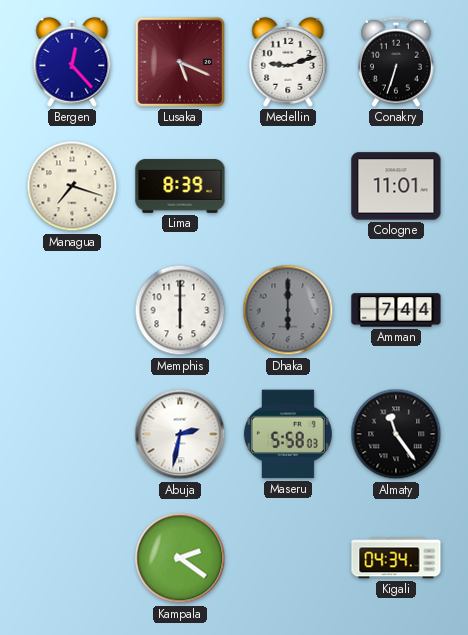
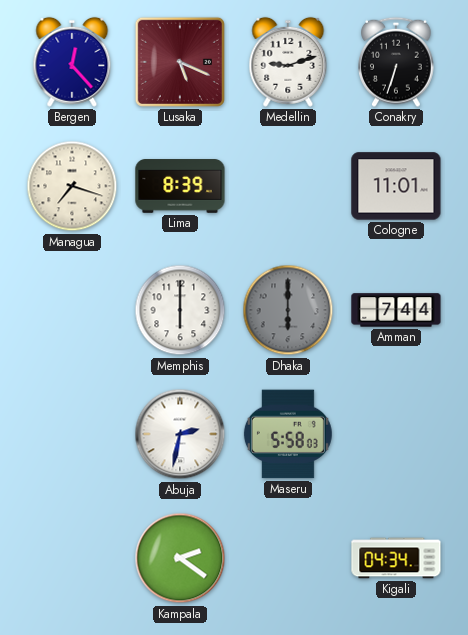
Almaty: 11:24 -> none (396, 434)
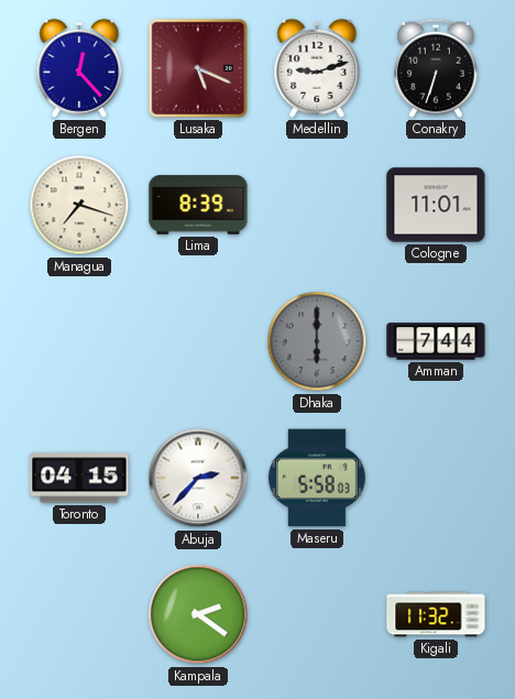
Memphis: 6:00 -> none (180, 310)
Toronto: none -> 04:15 (79, 478)
Abuja: 2:32 -> 2:37 (198, 478)
Kigali: 04:34 -> 11:32 (436, 614)
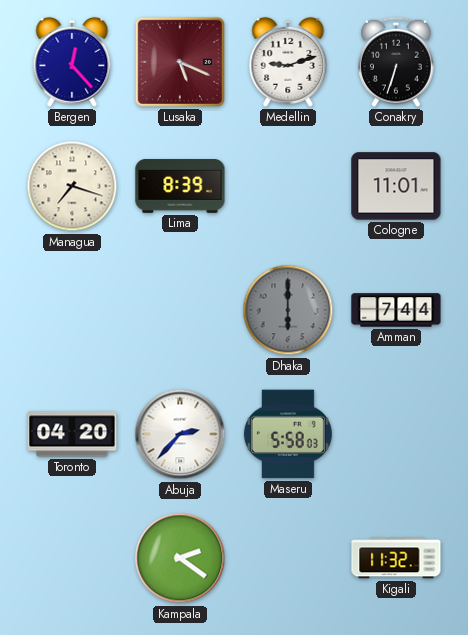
Toronto: 04:15 -> 04:20 (72, 434)
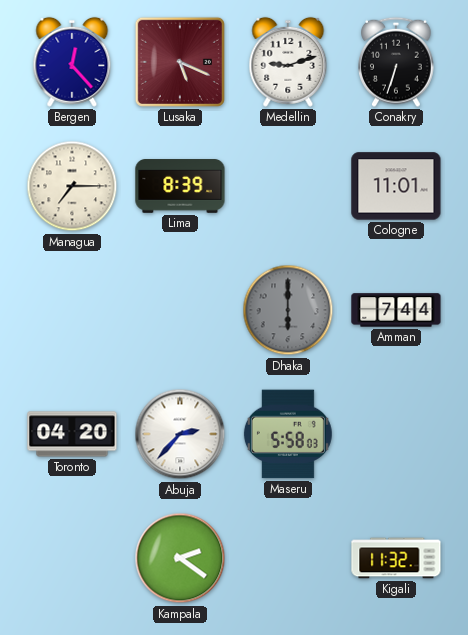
Managua: 7:18 -> 7:15 (72, 186)
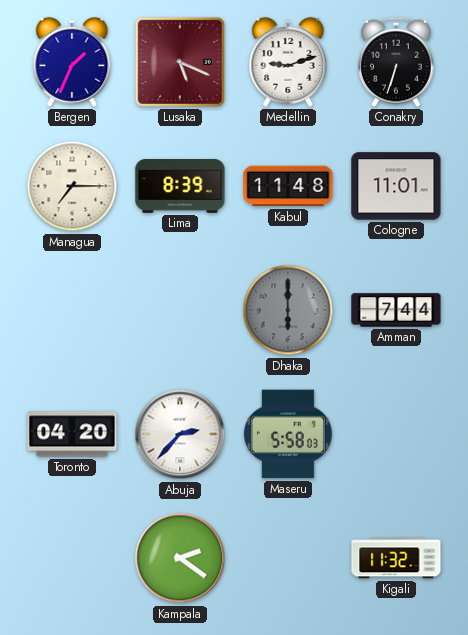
Bergen: 12:23 -> 1:34 (72, 62)
Kabul: none -> 11:48 (288, 186)
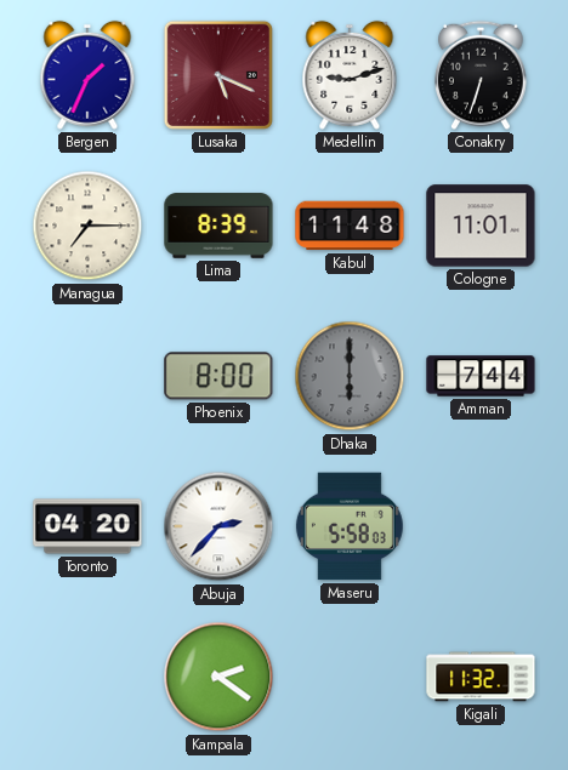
Phoenix: none -> 8:00 (218, 376)
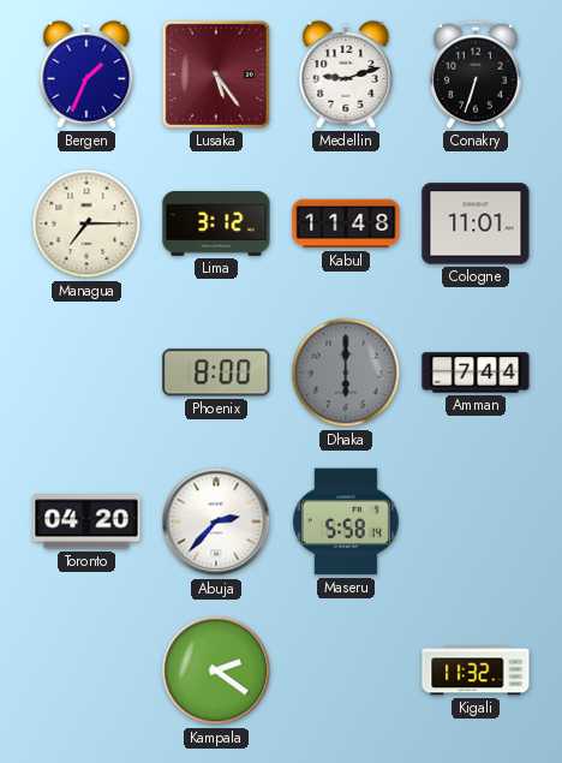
Lusaka: 5:19 -> 5:24 (216, 74)
Lima: 8:39 -> 3:12 (216, 223)
Maseru: 5:58:03 -> 5:58:14 (346, 521)
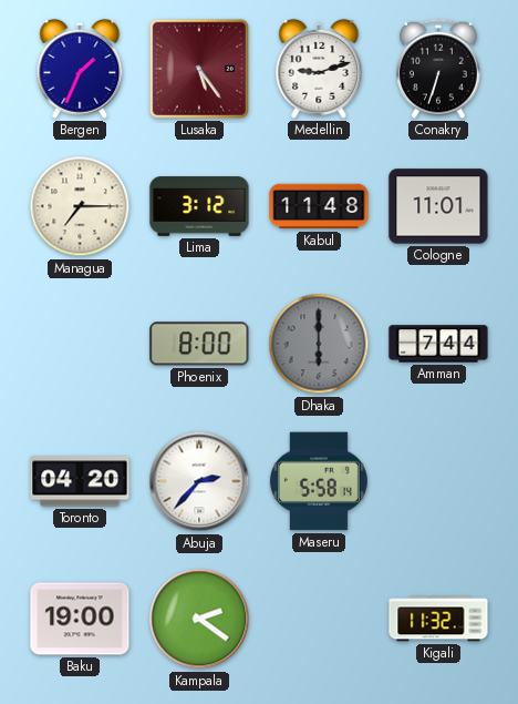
Baku: none -> 19:00 (80, 619)
